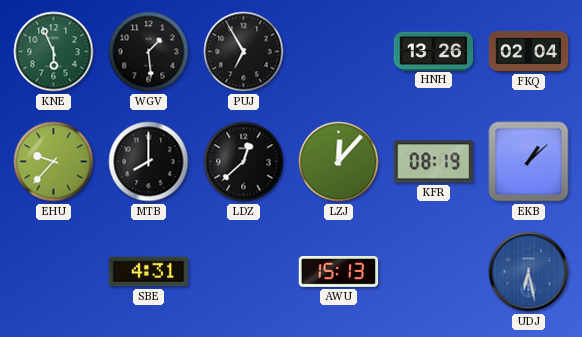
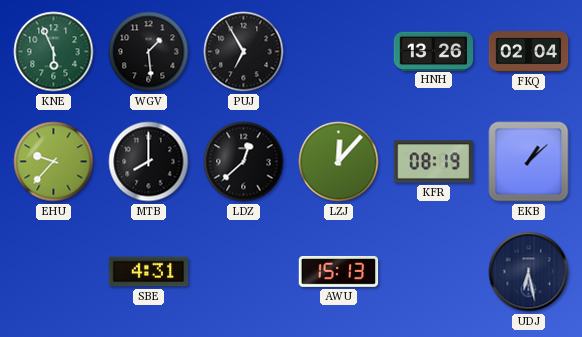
UDJ dial: blue -> navy (529, 272)
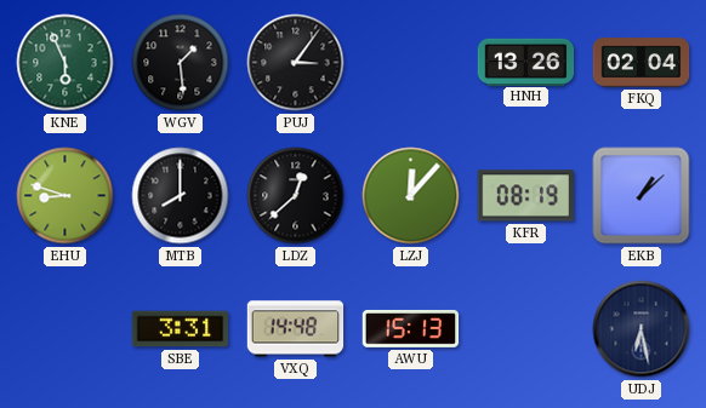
PUJ: 6:55 -> 3:06 (296, 63)
EHU: 9:37 -> 8:48 (66, 196)
SBE: 4:31 -> 3:31 (181, 329)
VXQ: none -> 14:48 (296, 329)
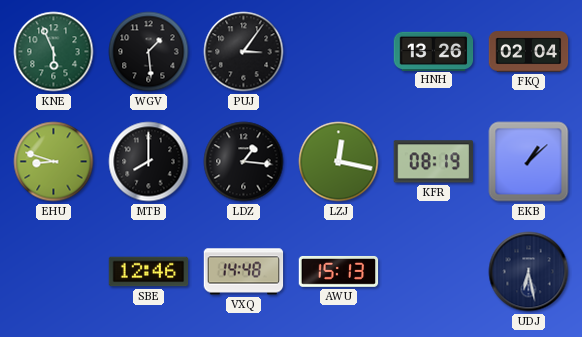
LDZ: 12:38 -> 1:16 (244, 162)
LZJ: 12:07 -> 12:17 (339, 162)
SBE: 3:31 -> 12:46 (149, 272)
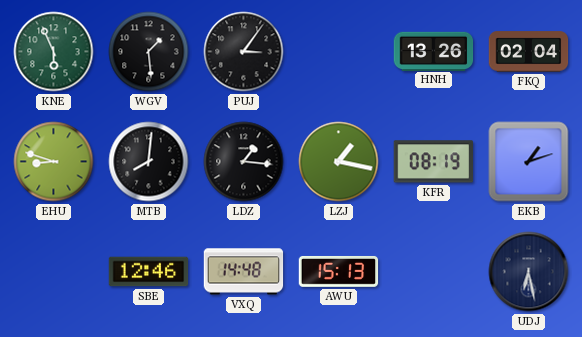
MTB: 8:00 -> 8:01 (149, 162)
LZJ: 12:17 -> 1:17 (339, 162)
EKB: 1:08 -> 1:12 (529, 162)
